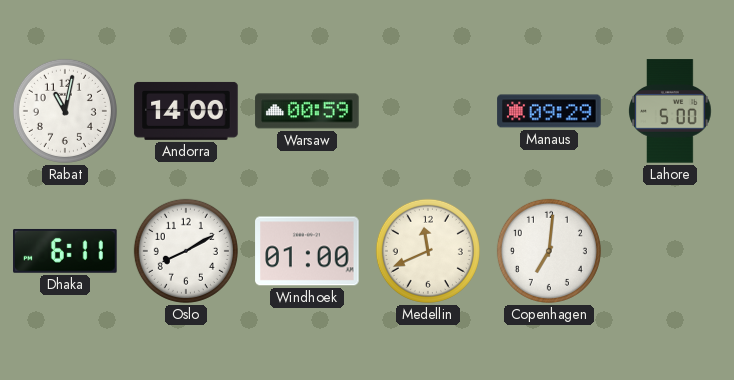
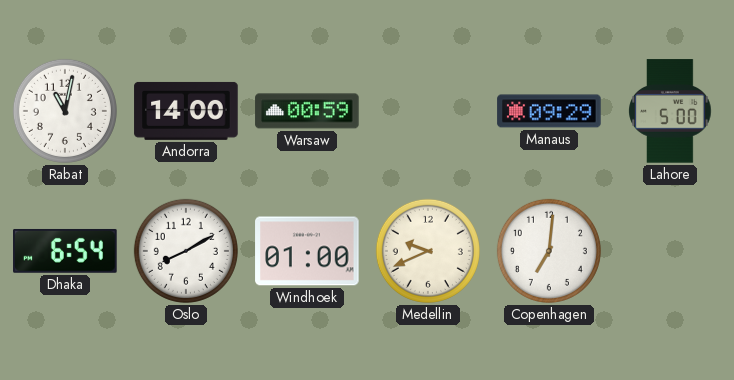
Dhaka: 6:11 -> 6:54 (65, 251)
Medellin: 11:41 -> 9:41 (428, 251)
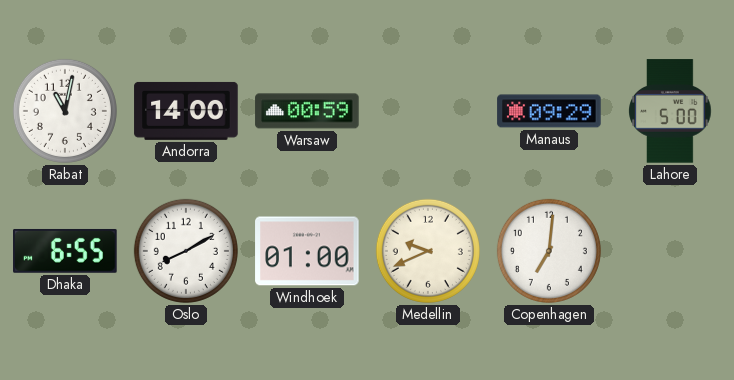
Dhaka: 6:54 -> 6:55 (65, 251)
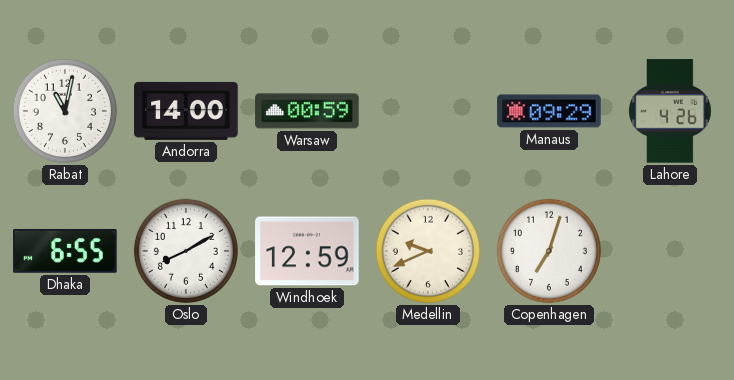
Lahore: 5:00 -> 4:26 (670, 111)
Windhoek: 01:00 -> 12:59 (307, 251)
Copenhagen: 7:01 -> 7:03 (549, 251)
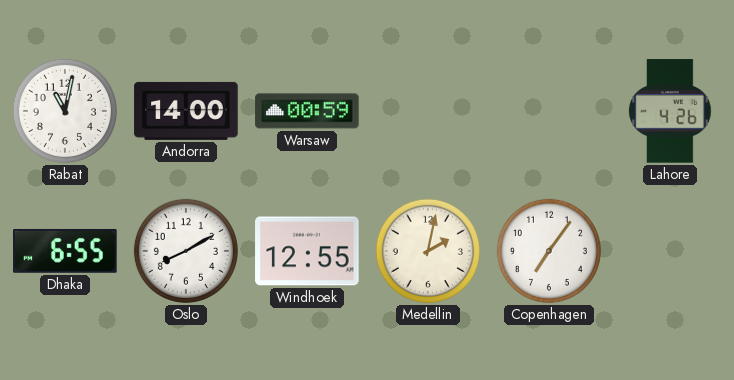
Manaus: 09:29 -> none (549, 111)
Windhoek: 12:59 -> 12:55 (307, 251)
Medellin: 9:41 -> 2:02 (428, 251)
Copenhagen: 7:03 -> 7:06 (549, 251)
